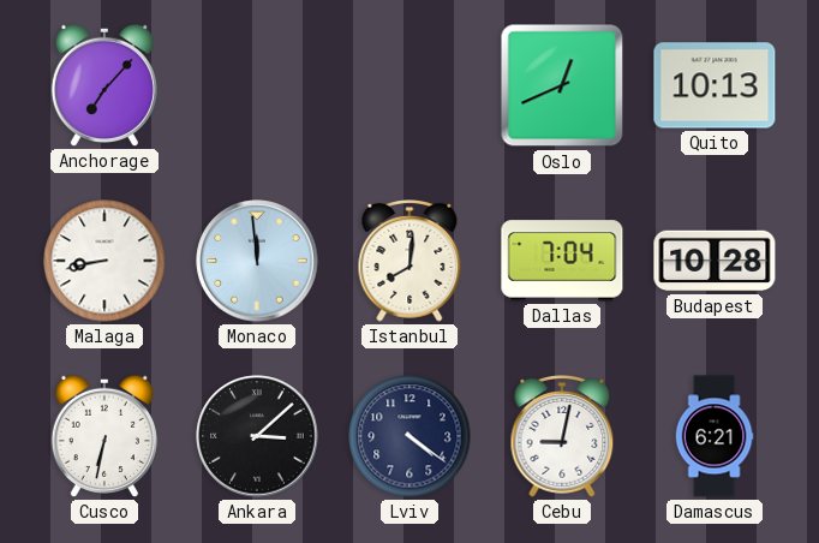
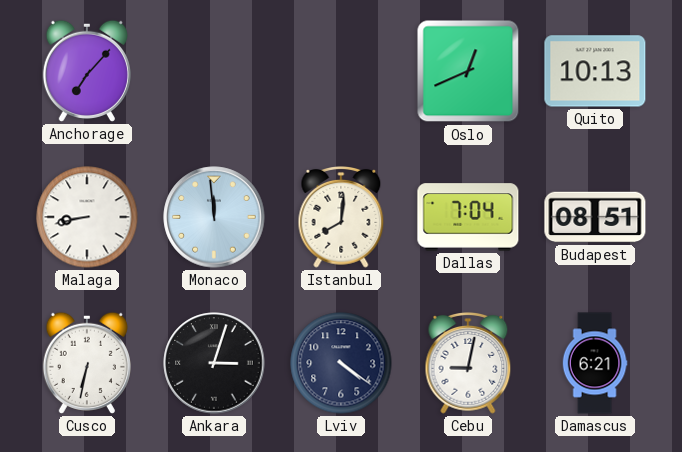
Budapest: 10:28 -> 08:51 (595, 217)
Ankara: 3:08 -> 3:03 (214, 363)
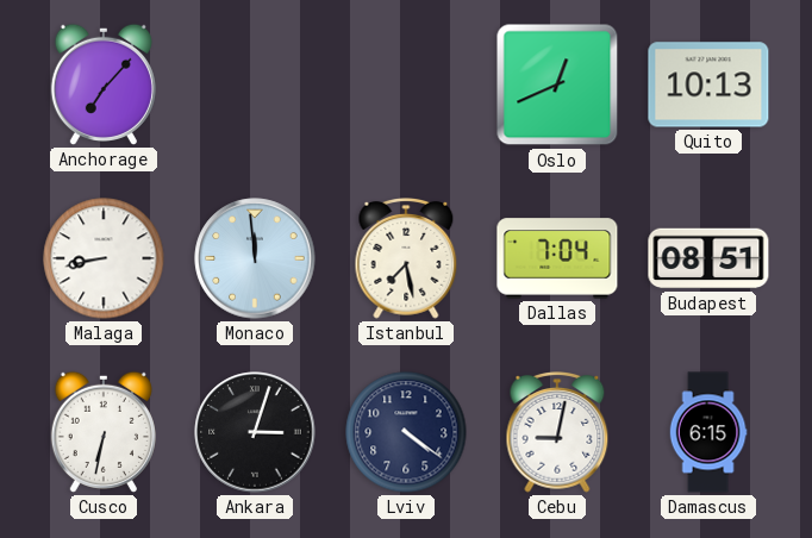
Istanbul: 8:01 -> 7:28 (406, 259)
Damascus: 6:21 -> 6:15 (708, 432)
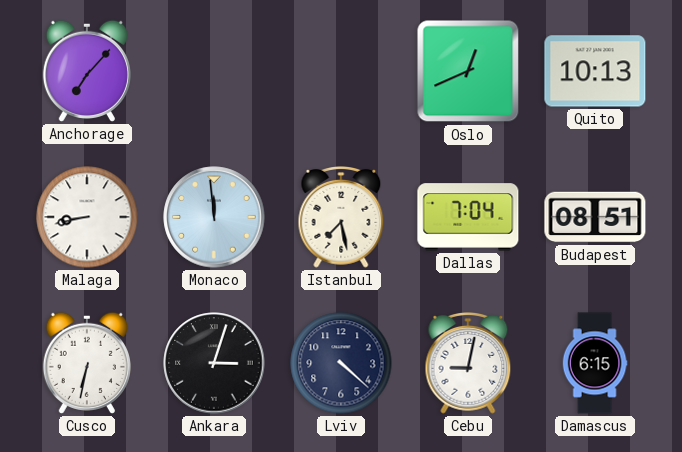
Lviv: 4:21 -> 4:22 (341, 363)
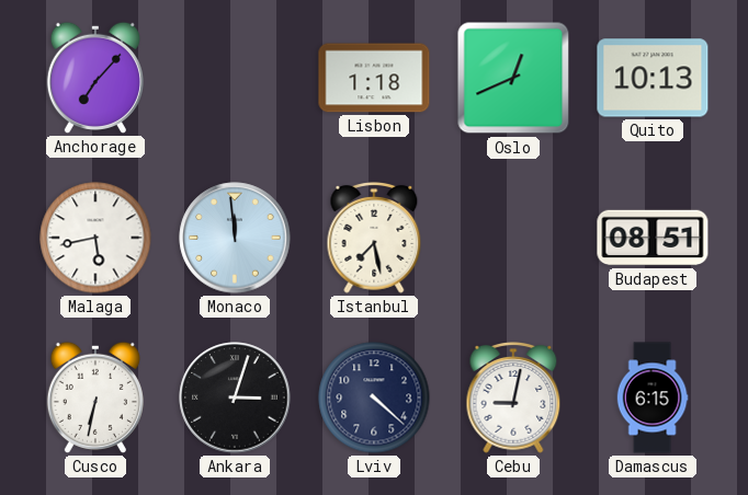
Lisbon: none -> 1:18 (374, 78)
Malaga: 8:43 -> 5:43 (95, 238)
Dallas: 7:04 -> none (468, 217)
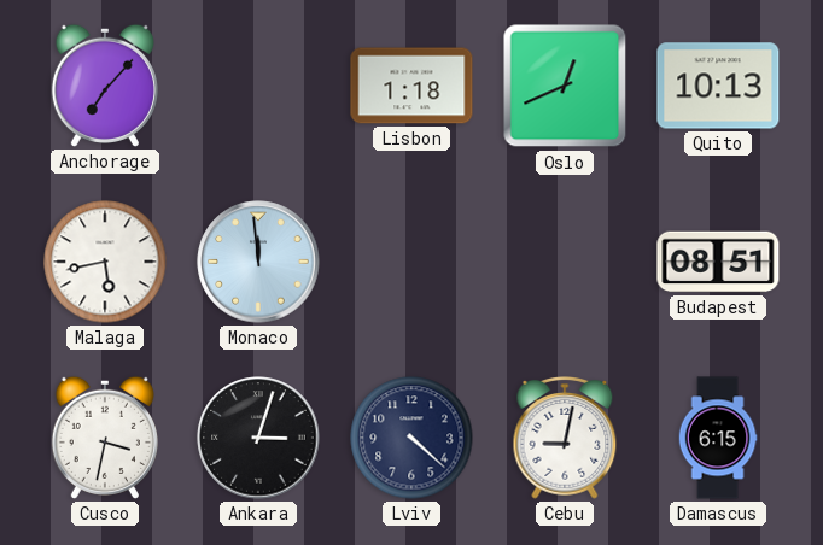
Istanbul: 7:28 -> none (374, 239)
Cusco: 6:32 -> 3:32 (105, 438)
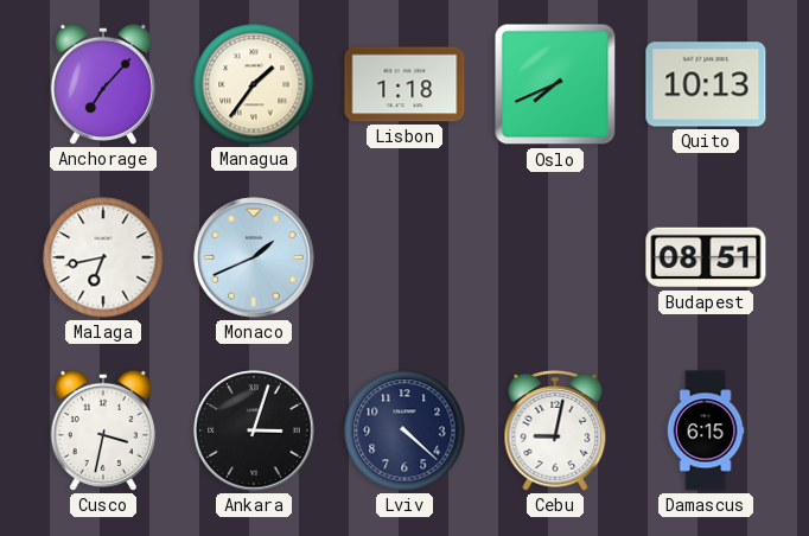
Managua: none -> 1:36 (254, 84)
Oslo: 12:41 -> 7:41 (555, 84)
Malaga: 5:43 -> 6:43 (103, 257)
Monaco: 11:59 -> 1:41 (254, 257)
